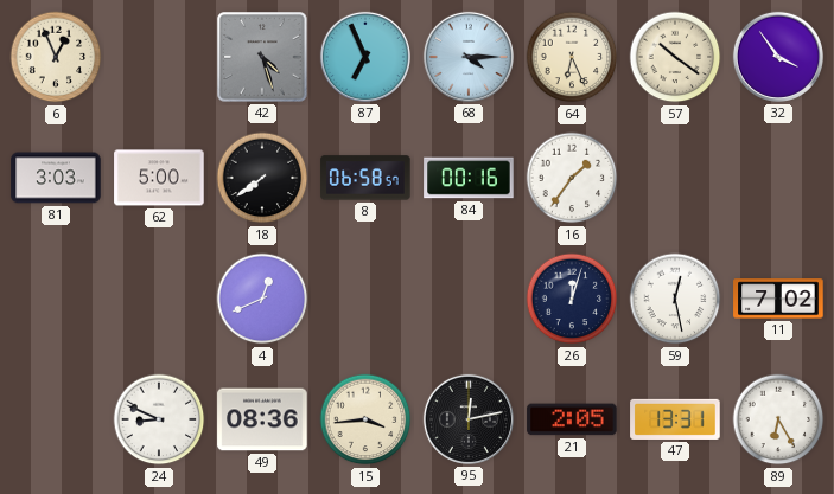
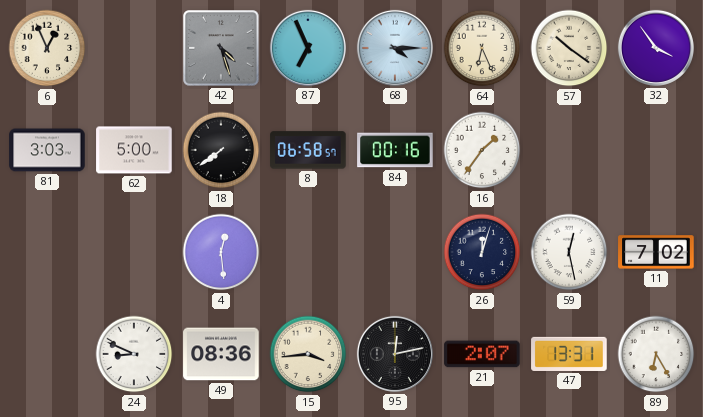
4: 12:41 -> 12:29 (221, 252)
21: 2:05 -> 2:07 (482, 354)
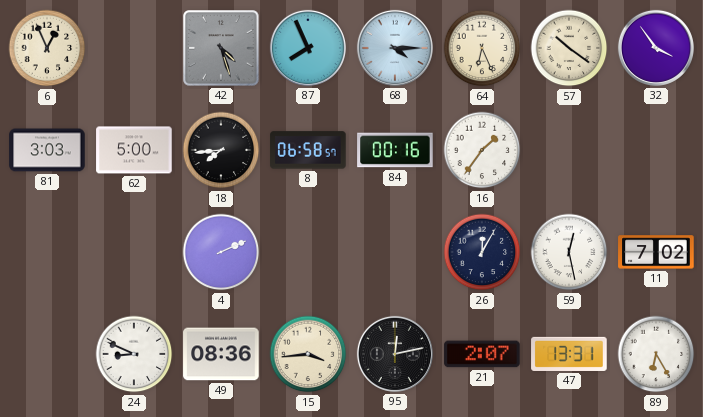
87: 6:56 -> 7:56 (308, 48)
18: 7:39 -> 7:44 (221, 150)
4: 12:29 -> 2:11 (221, 252)
26: 12:03 -> 12:05 (482, 252)
